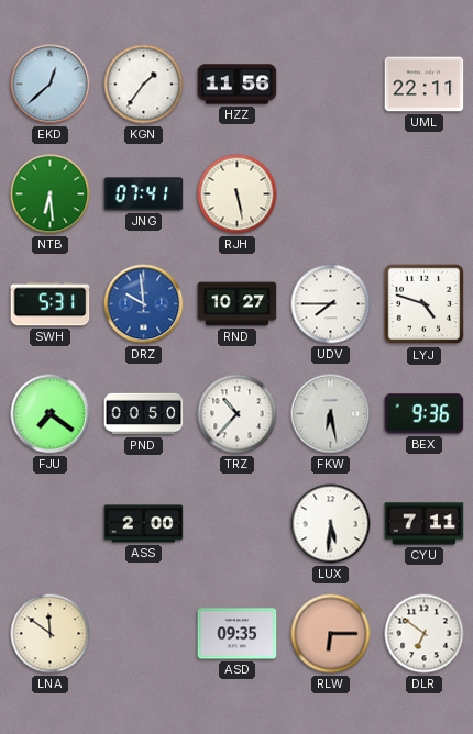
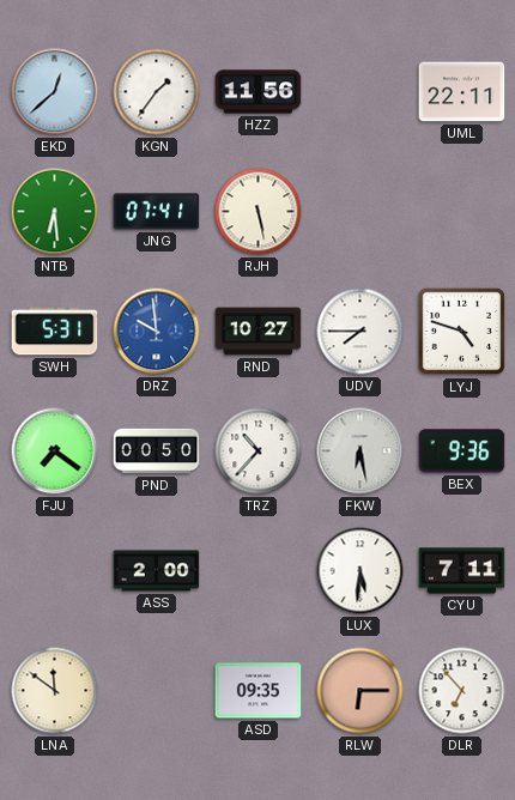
DLR: 6:51 -> 6:53 (462, 691)
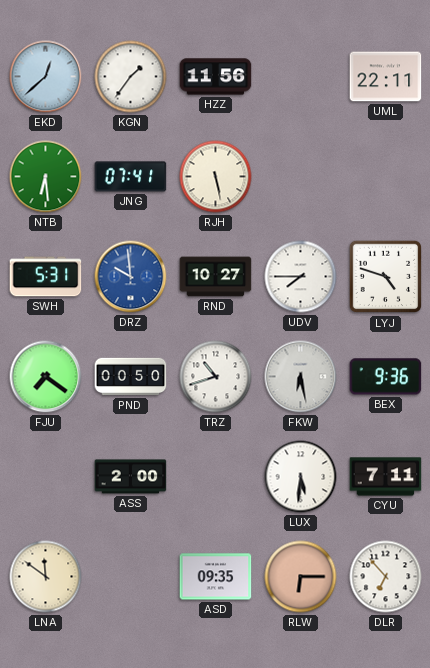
TRZ: 10:37 -> 10:42 (216, 377)
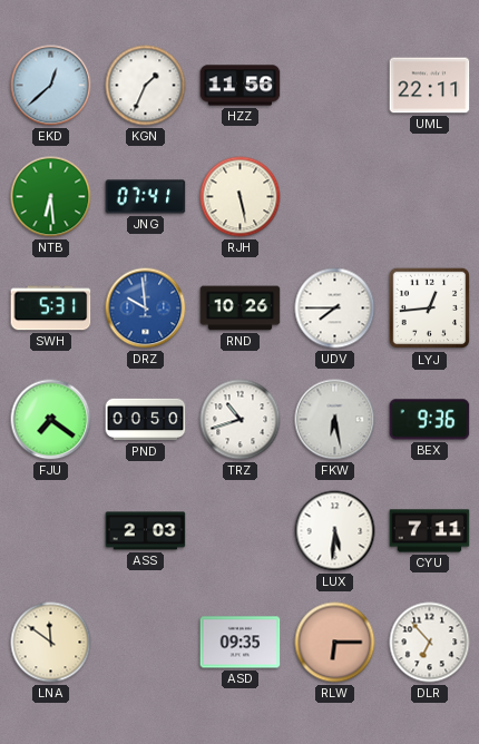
KGN: 1:36 -> 1:34 (146, 86)
RND: 10:27 -> 10:26 (241, 309)
LYJ: 4:48 -> 12:44 (430, 309)
ASS: 2:00 -> 2:03 (146, 531)
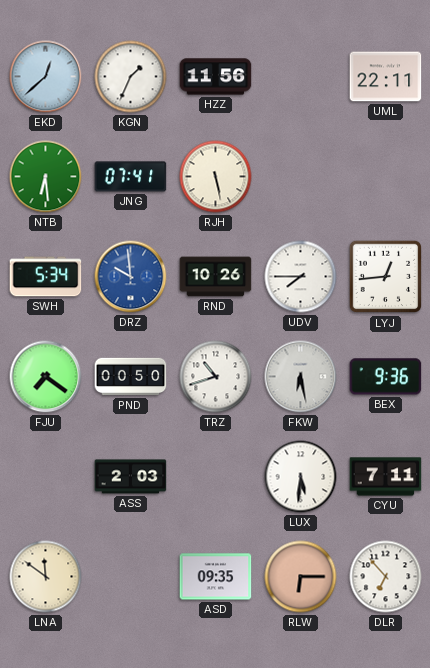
SWH: 5:31 -> 5:34 (46, 277)
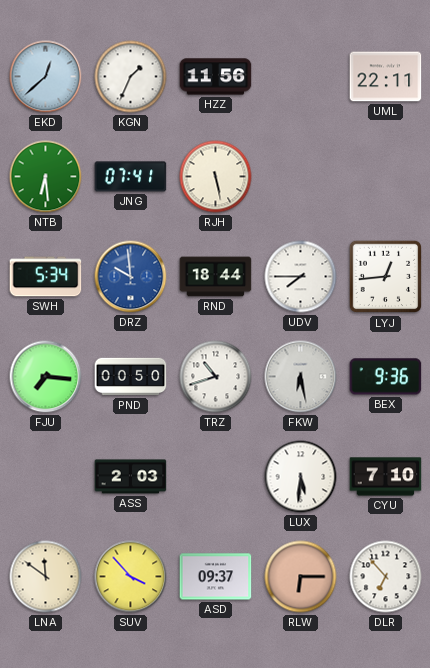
RND: 10:26 -> 18:44 (216, 277)
FJU: 7:21 -> 7:16 (46, 377)
CYU: 7:11 -> 7:10 (386, 477)
SUV: none -> 3:53 (131, 577)
ASD: 09:35 -> 09:37 (216, 577)
